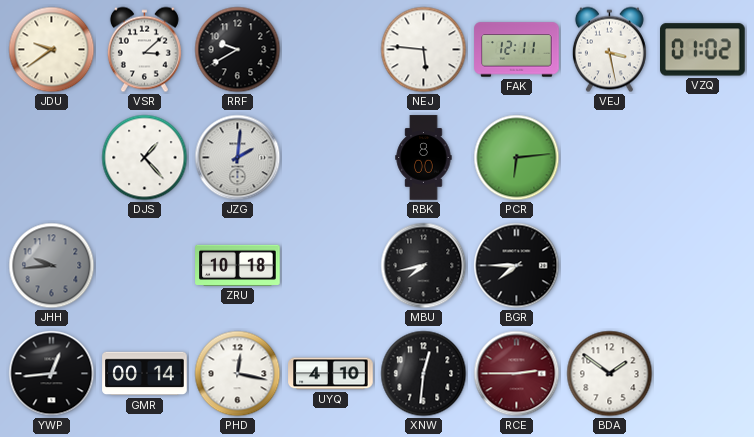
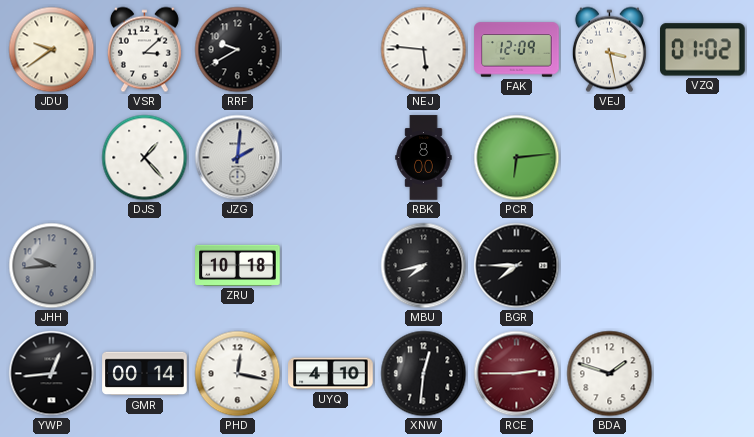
FAK: 12:11 -> 12:09 (517, 50)
BDA: 1:51 -> 1:48 (610, 374)
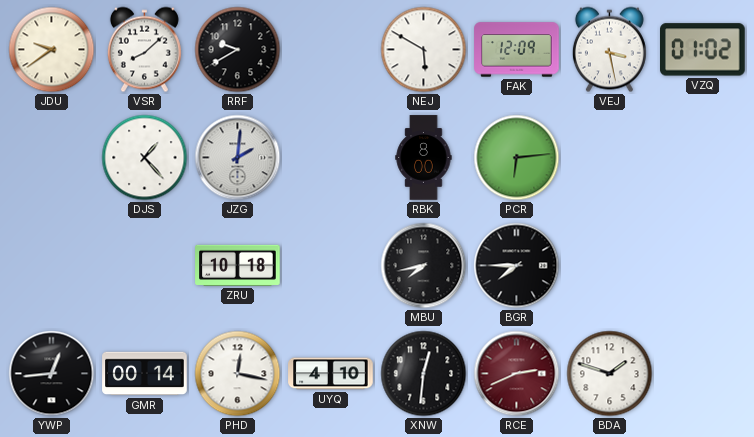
VSR: 3:08 -> 8:08 (144, 50)
NEJ: 5:46 -> 5:50 (424, 50)
JHH: 9:44 -> none (52, 266)
RCE: 2:45 -> 2:41 (517, 374)
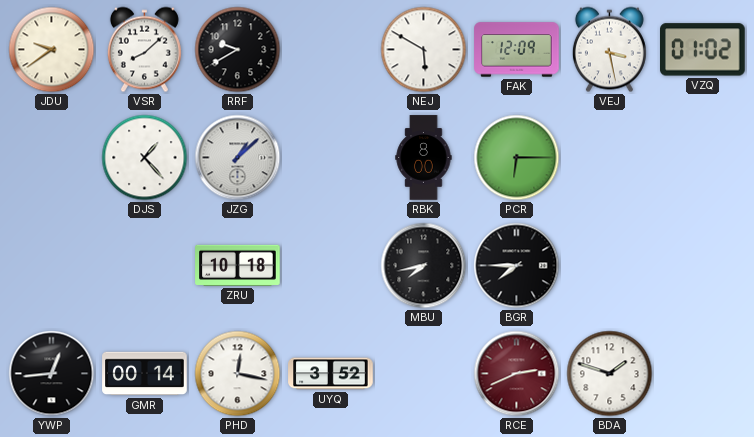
JZG: 2:01 -> 1:08 (238, 158)
PCR: 6:14 -> 6:15 (517, 158)
UYQ: 4:10 -> 3:52 (331, 374)
XNW: 12:31 -> none (424, 374)
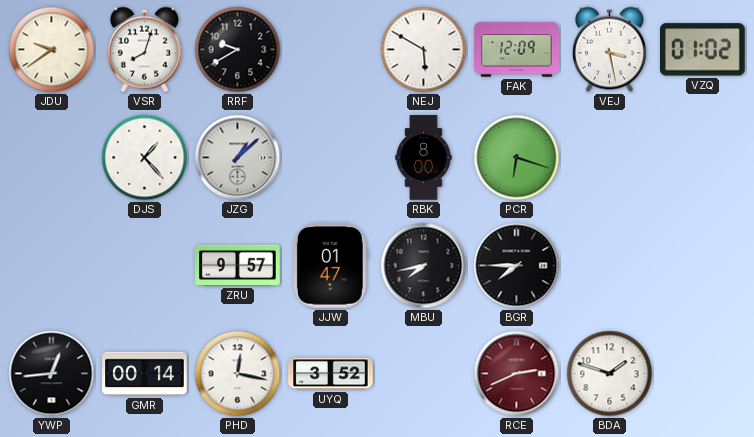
VSR: 8:08 -> 8:03 (144, 50)
PCR: 6:15 -> 6:18 (517, 158)
ZRU: 10:18 -> 9:57 (238, 265)
JJW: none -> 01:47 (330, 266)
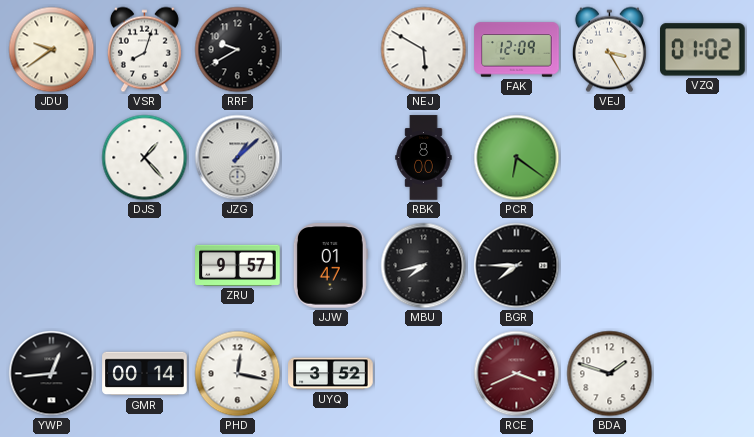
VEJ: 3:28 -> 3:25 (609, 50)
PCR: 6:18 -> 6:21 (517, 158)
RCE: 2:41 -> 3:41 (517, 374)
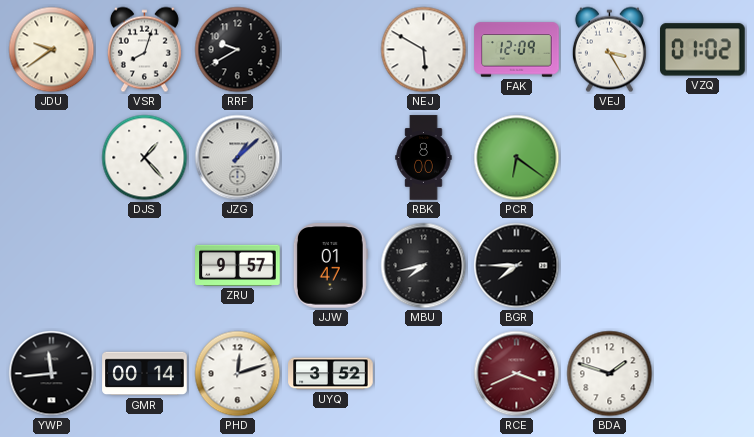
YWP: 12:44 -> 11:44 (52, 374)
PHD: 12:17 -> 12:12 (238, 374)
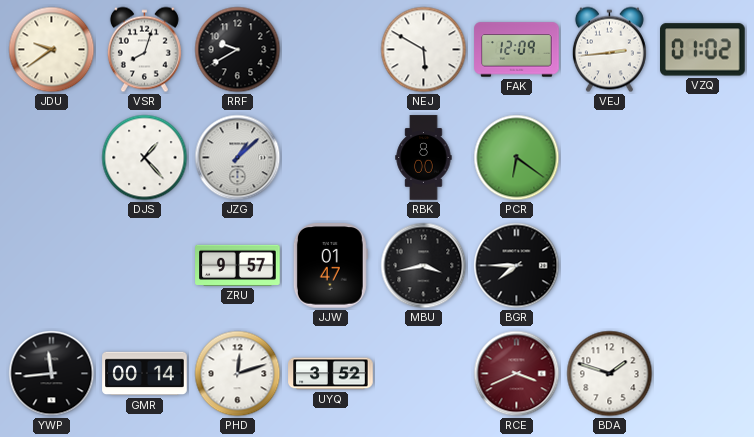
VEJ: 3:25 -> 2:44 (609, 50)
MBU: 7:43 -> 3:43 (424, 266)
